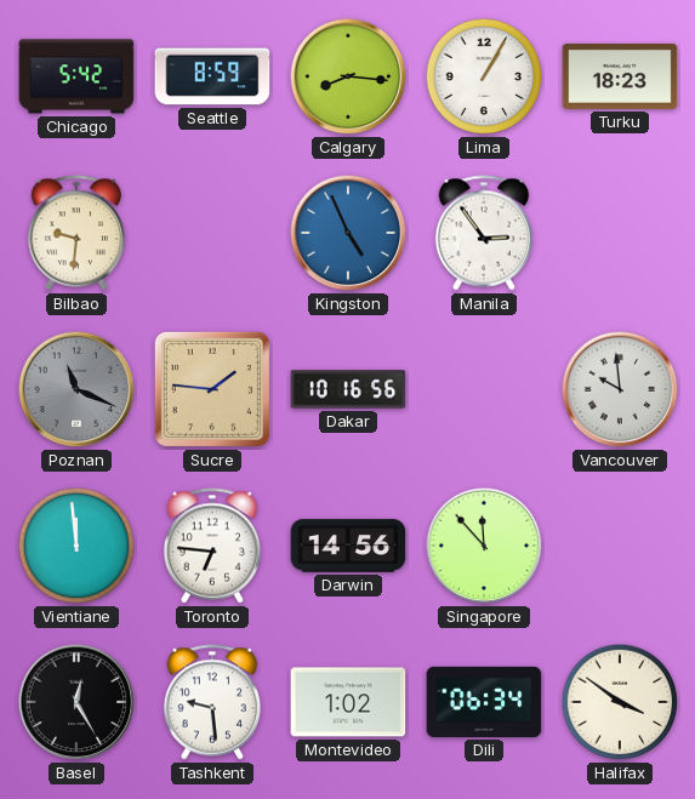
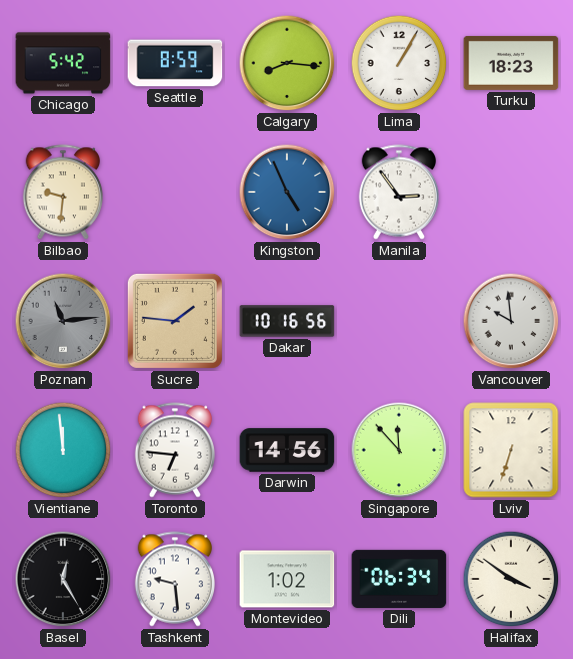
Poznan: 11:19 -> 11:14 (63, 321)
Lviv: none -> 6:33 (511, 450)
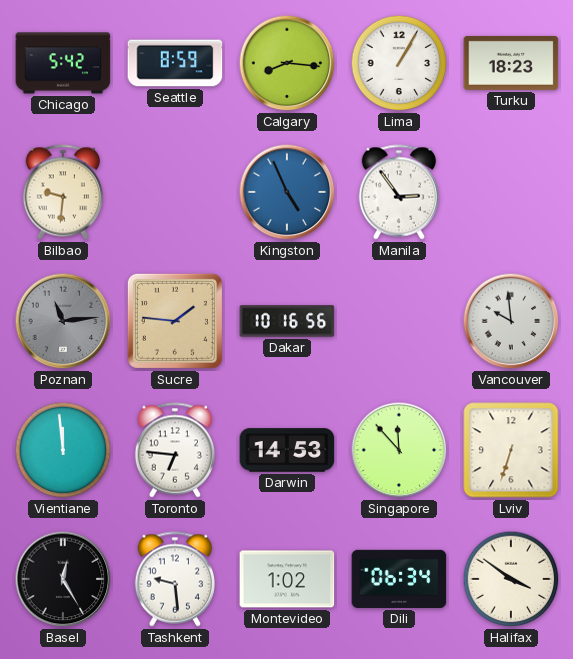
Darwin: 14:56 -> 14:53 (287, 450)
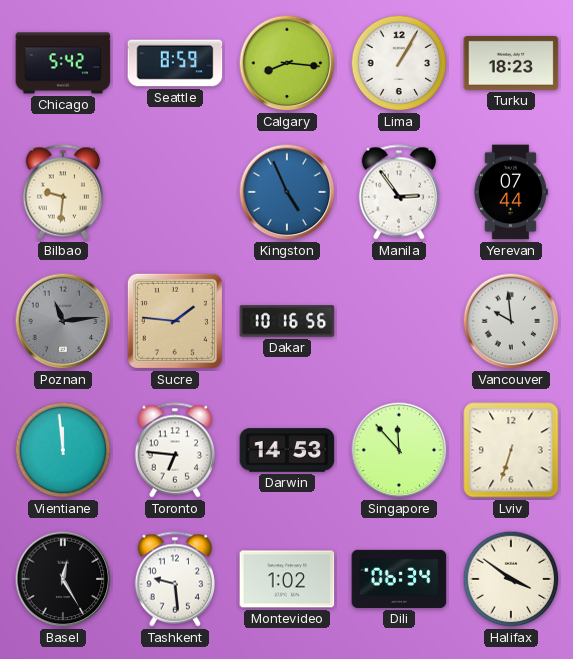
Yerevan: none -> 07:44 (510, 192)
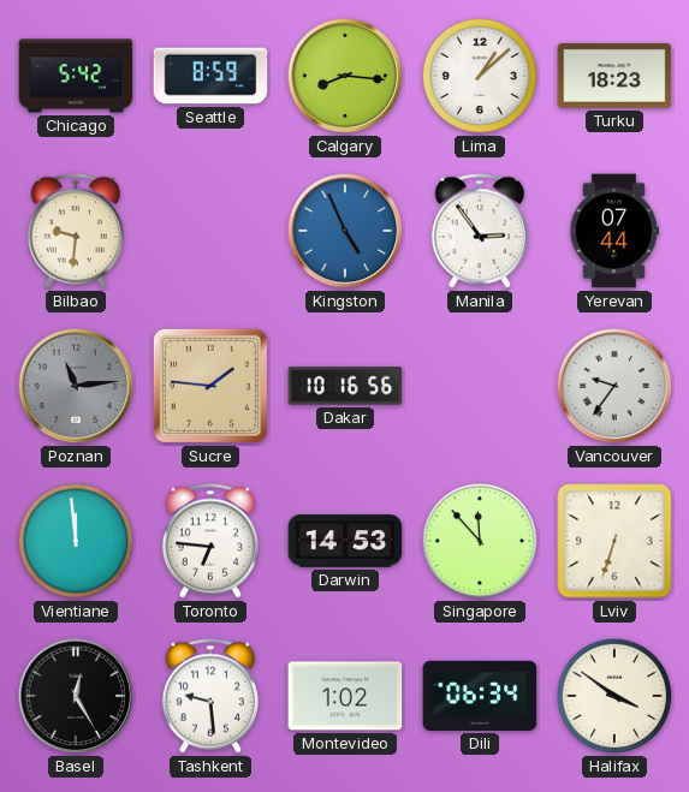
Lima: 1:05 -> 1:08 (480, 76)
Vancouver: 9:59 -> 9:36 (614, 386)
